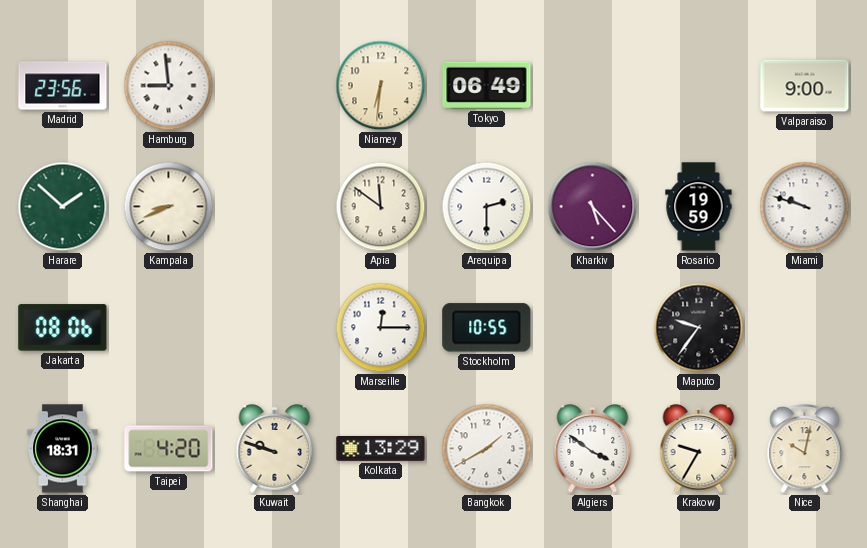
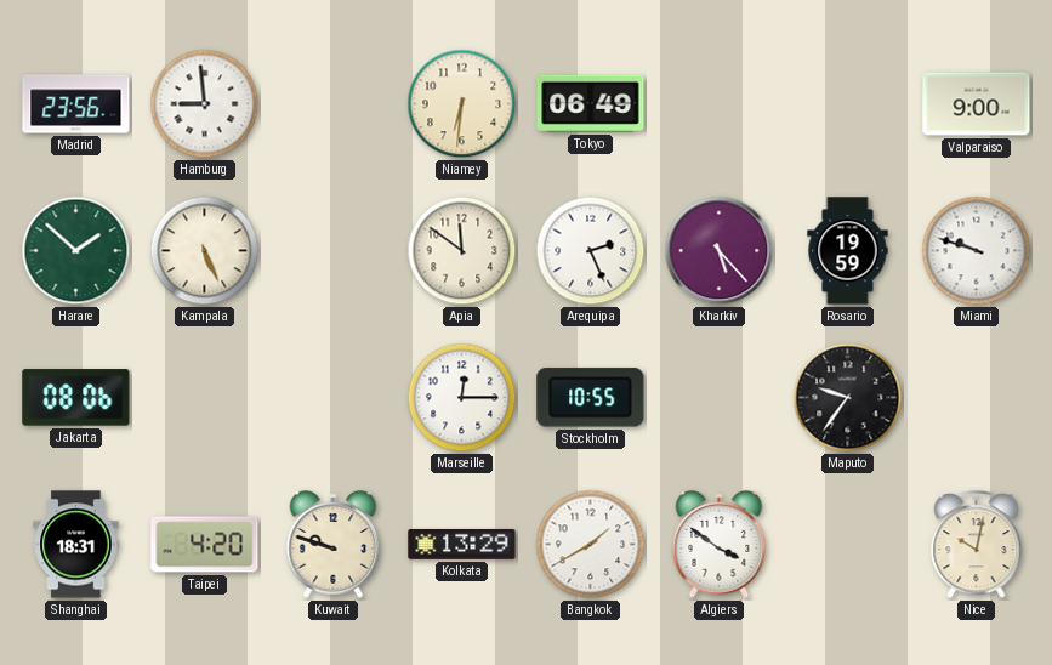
Kampala: 8:41 -> 5:26 (205, 251)
Arequipa: 2:30 -> 2:26 (591, 251)
Krakow: 9:35 -> none (699, 449)
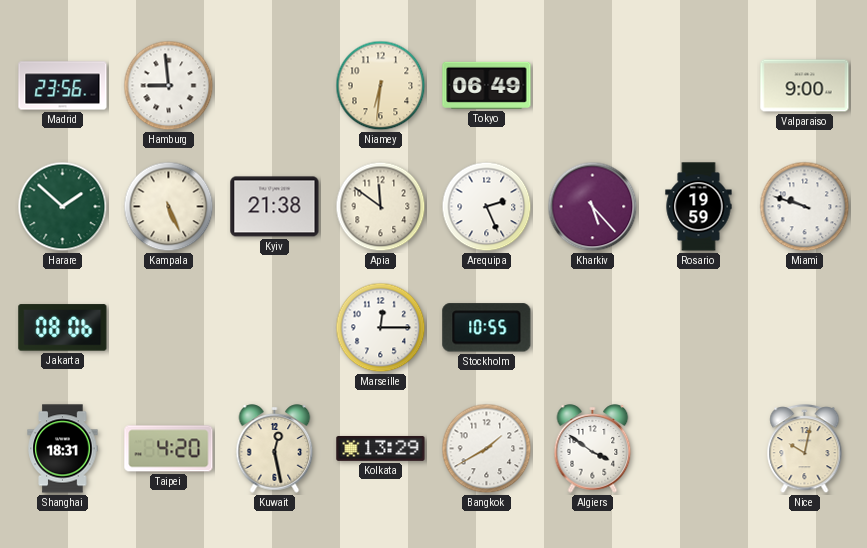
Kyiv: none -> 21:38 (275, 207)
Maputo: 9:36 -> none (848, 398)
Kuwait: 9:48 -> 12:28 (275, 449)
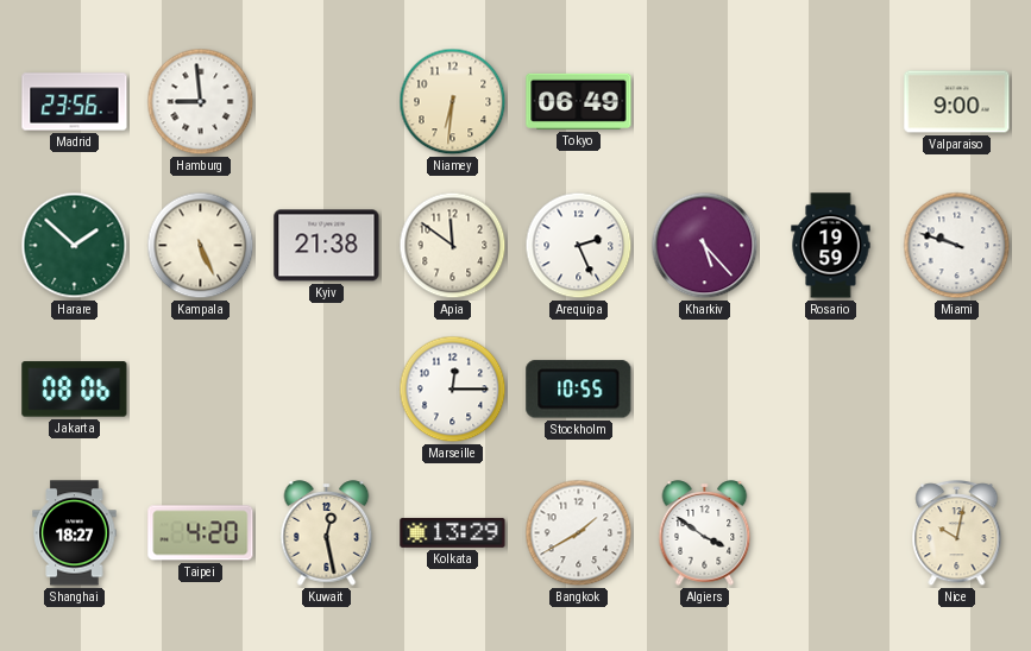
Shanghai: 18:31 -> 18:27 (75, 533)
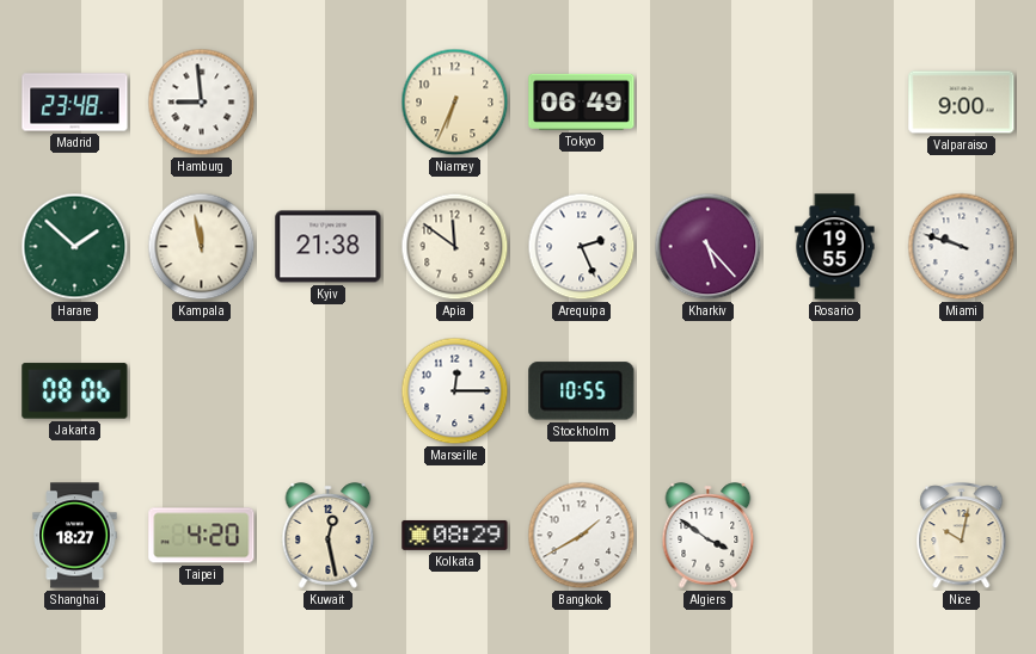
Madrid: 23:56 -> 23:48 (75, 103)
Niamey: 6:31 -> 6:34 (455, 103)
Kampala: 5:26 -> 11:58 (202, 247)
Rosario: 19:59 -> 19:55 (835, 247)
Kolkata: 13:29 -> 08:29 (455, 535)
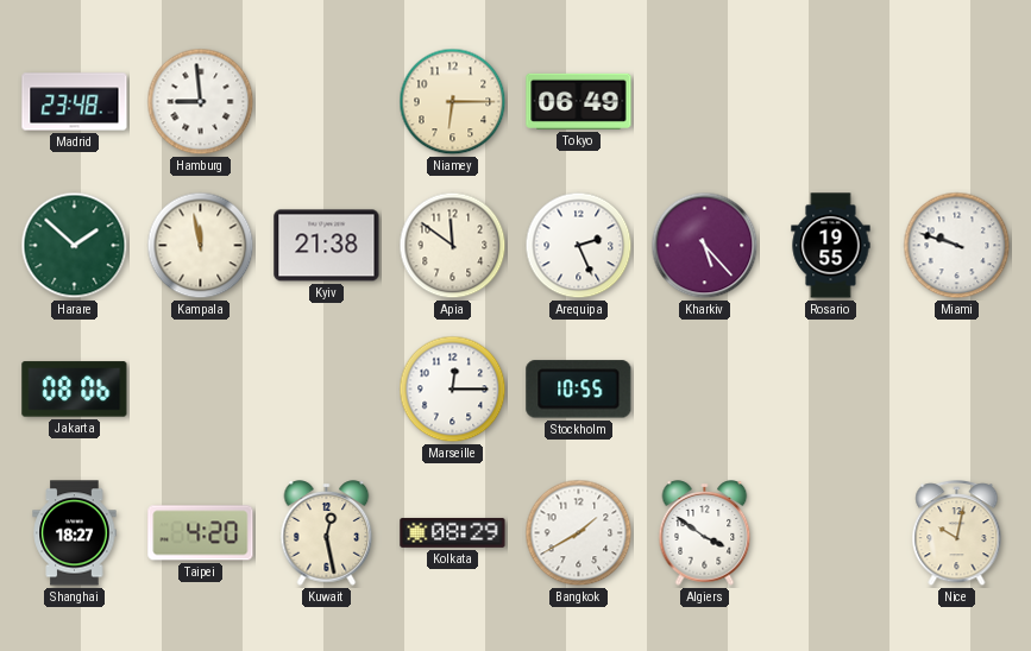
Niamey: 6:34 -> 6:15 (453, 102)
Valparaiso: 9:00 -> none (962, 103)
